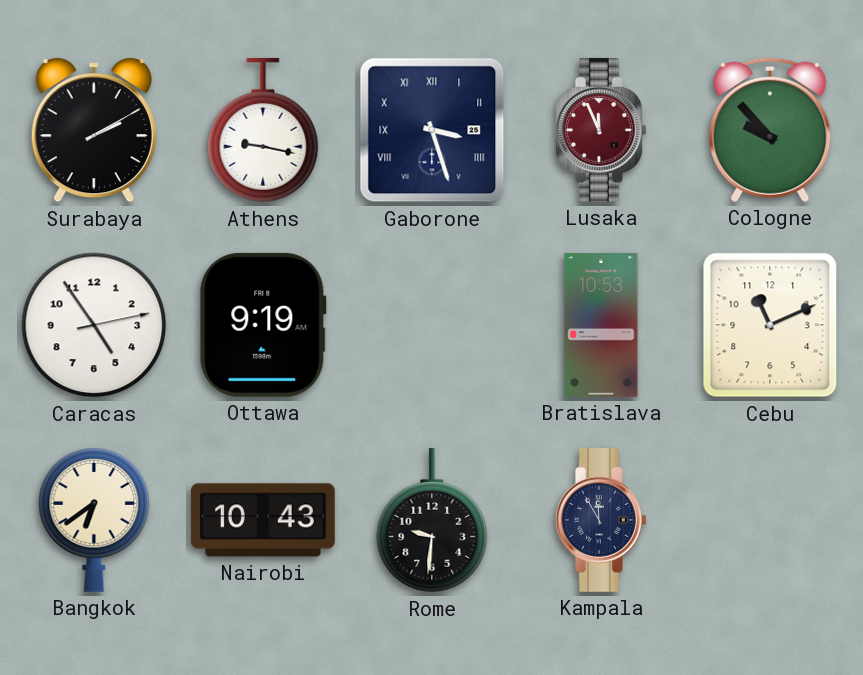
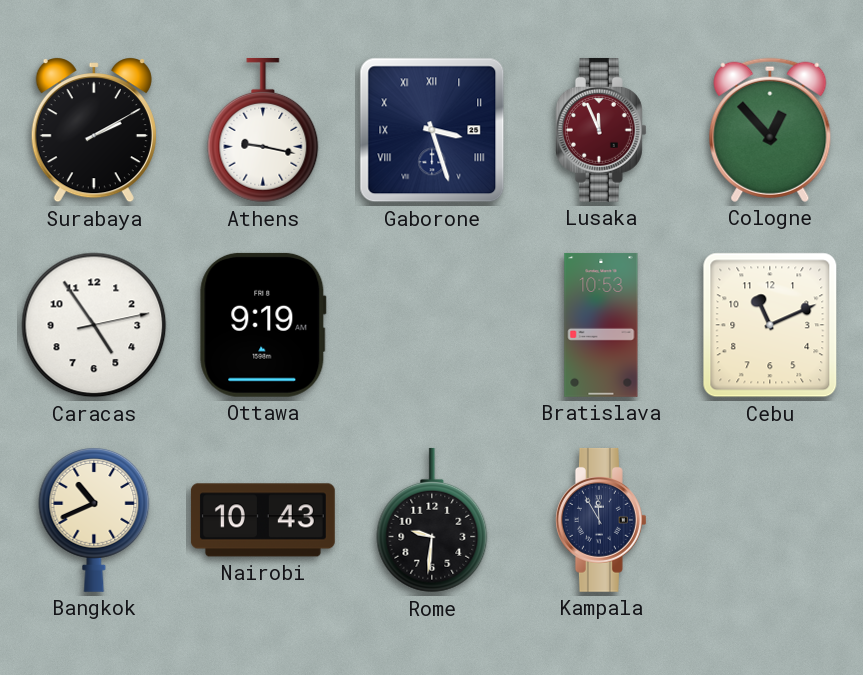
Cologne: 9:53 -> 12:53 (770, 130)
Bangkok: 6:39 -> 10:41 (94, 520)
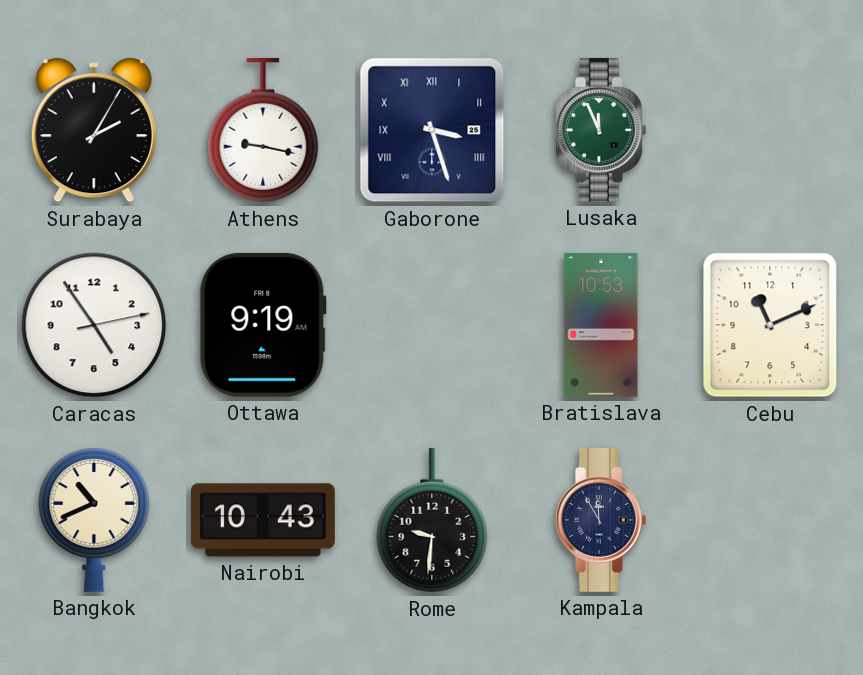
Surabaya: 2:10 -> 2:05 (94, 131)
Lusaka dial: burgundy -> green (601, 130)
Cologne: 12:53 -> none (770, 130)
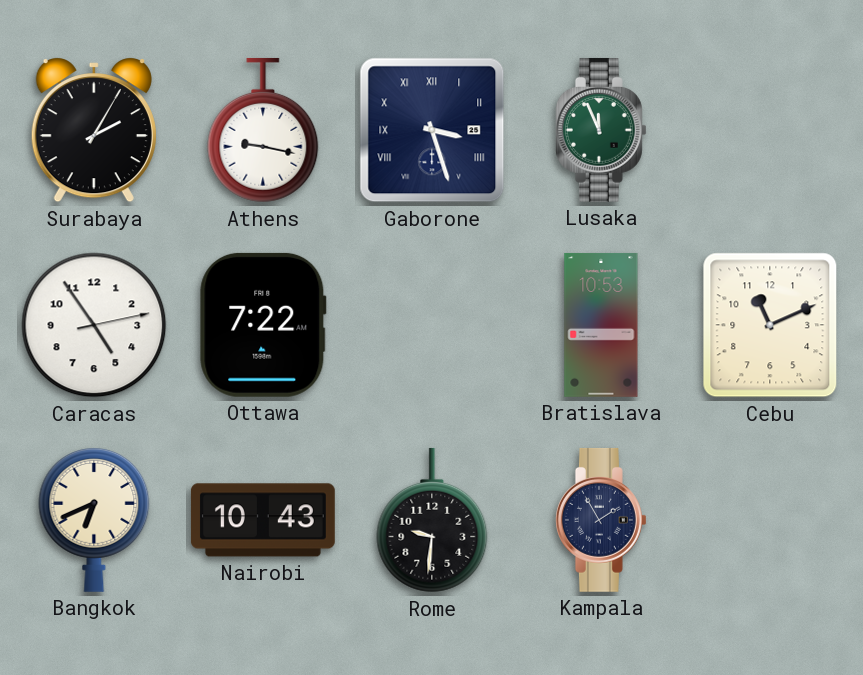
Ottawa: 9:19 -> 7:22 (263, 325)
Bangkok: 10:41 -> 6:41 (94, 520)
Kampala: 11:55 -> 1:55 (601, 520)
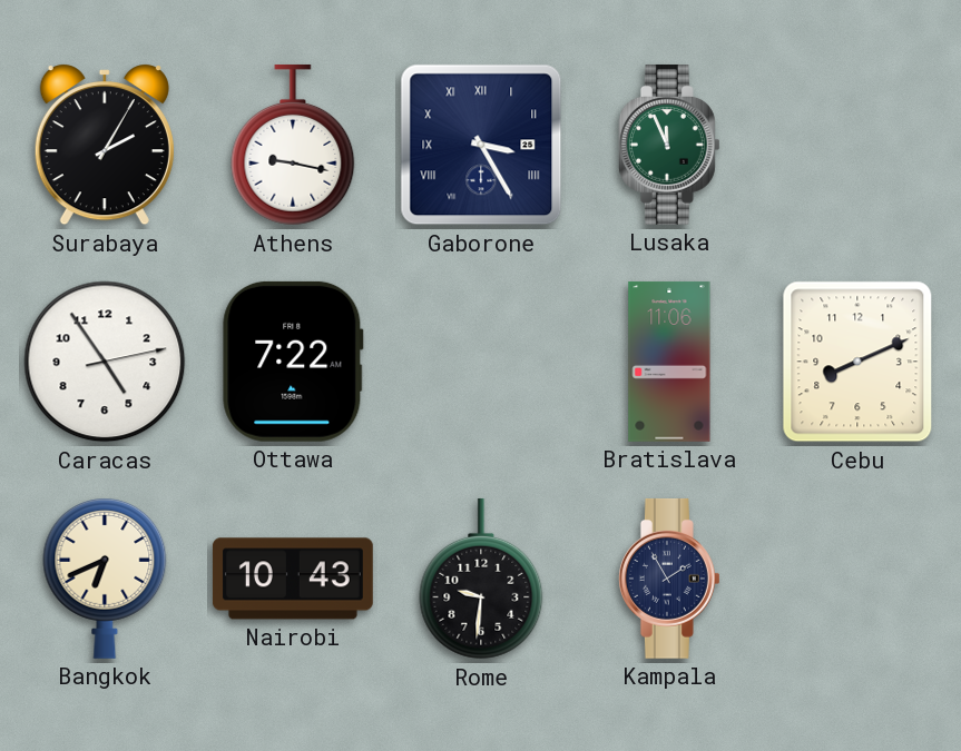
Gaborone: 3:27 -> 3:25 (481, 145)
Bratislava: 10:53 -> 11:06 (669, 362)
Cebu: 11:11 -> 8:11 (857, 362)
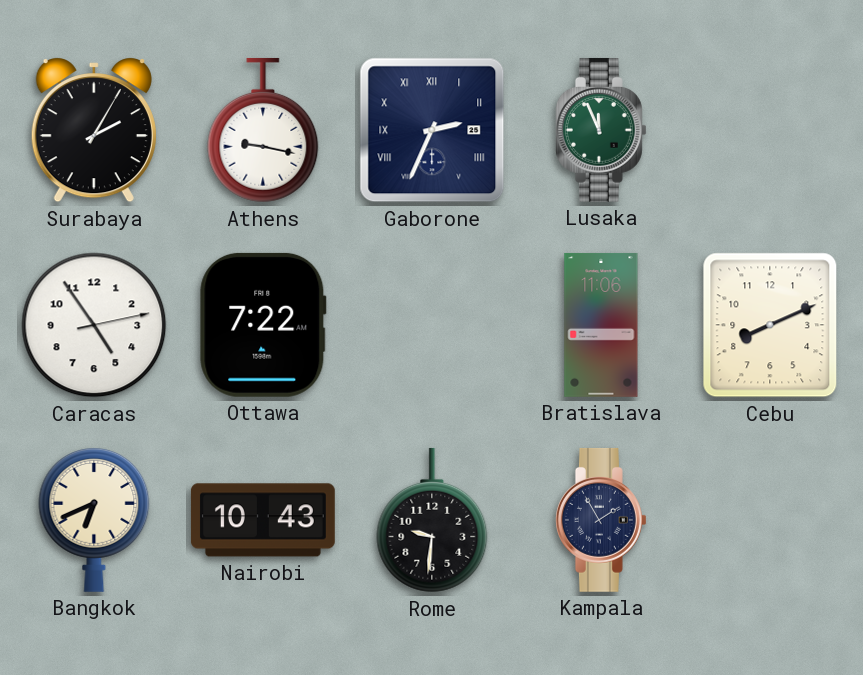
Gaborone: 3:25 -> 2:34 (432, 130)
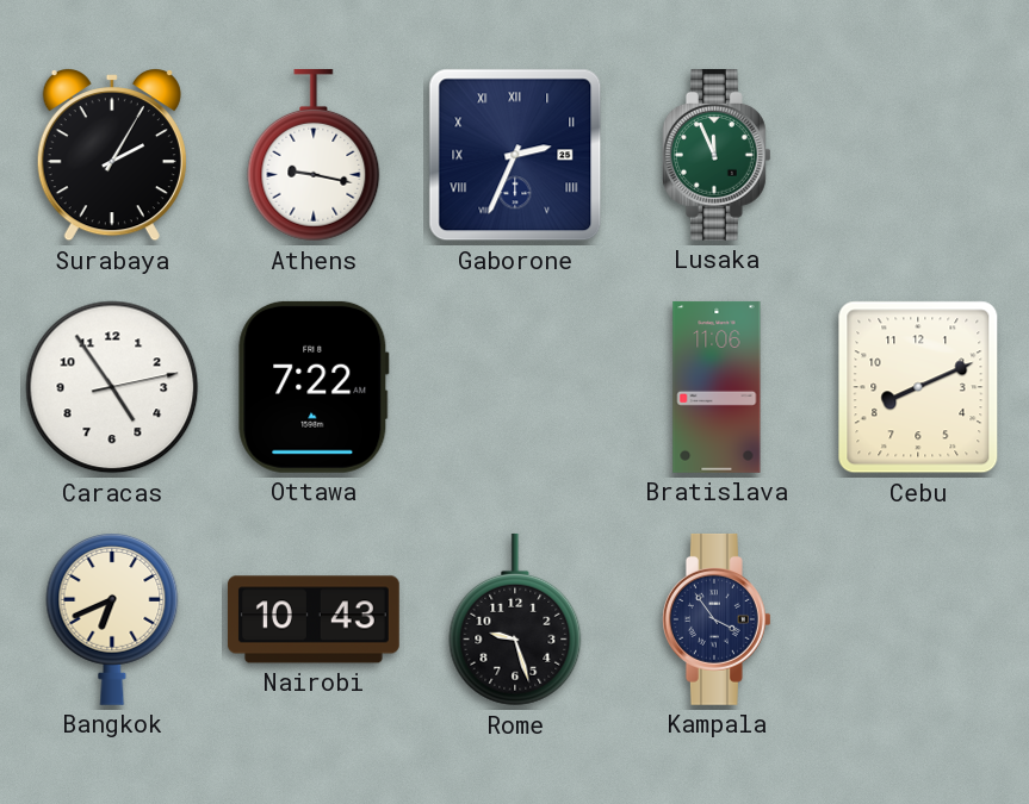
Rome: 9:31 -> 9:27 (515, 619)
Kampala: 1:55 -> 3:54 (717, 619)
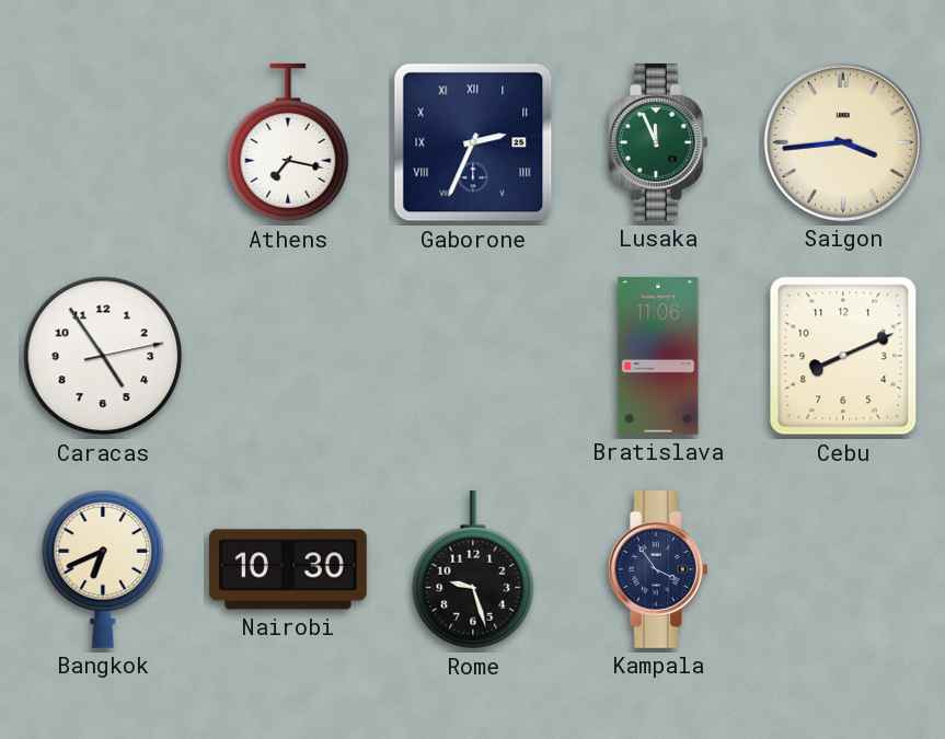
Surabaya: 2:05 -> none (112, 156)
Athens: 9:17 -> 7:17 (288, 142)
Saigon: none -> 3:44 (843, 142)
Ottawa: 7:22 -> none (314, 387)
Nairobi: 10:43 -> 10:30 (288, 569)
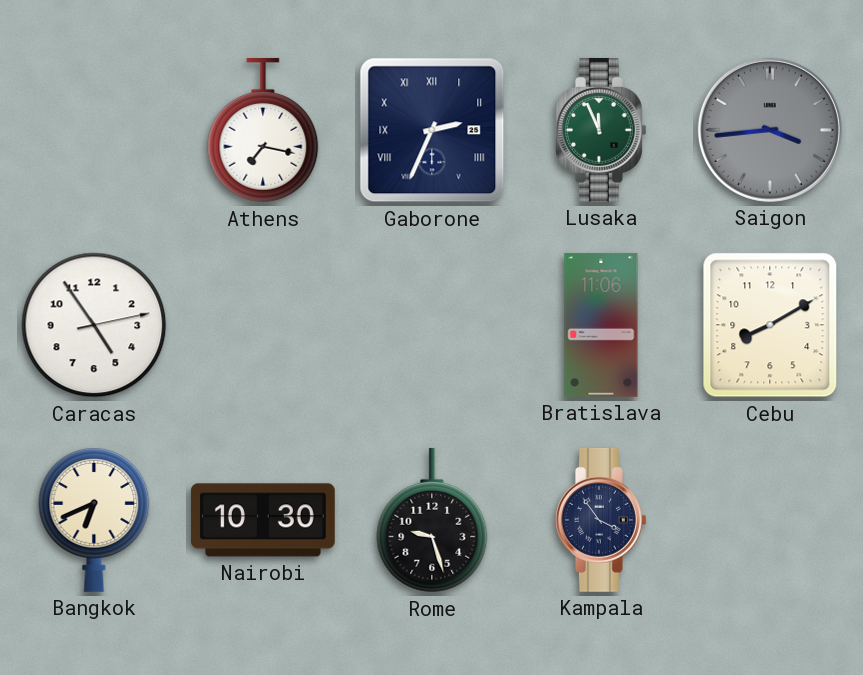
Saigon dial: cream -> grey (770, 130)
Cebu: 8:11 -> 8:10 (770, 325)
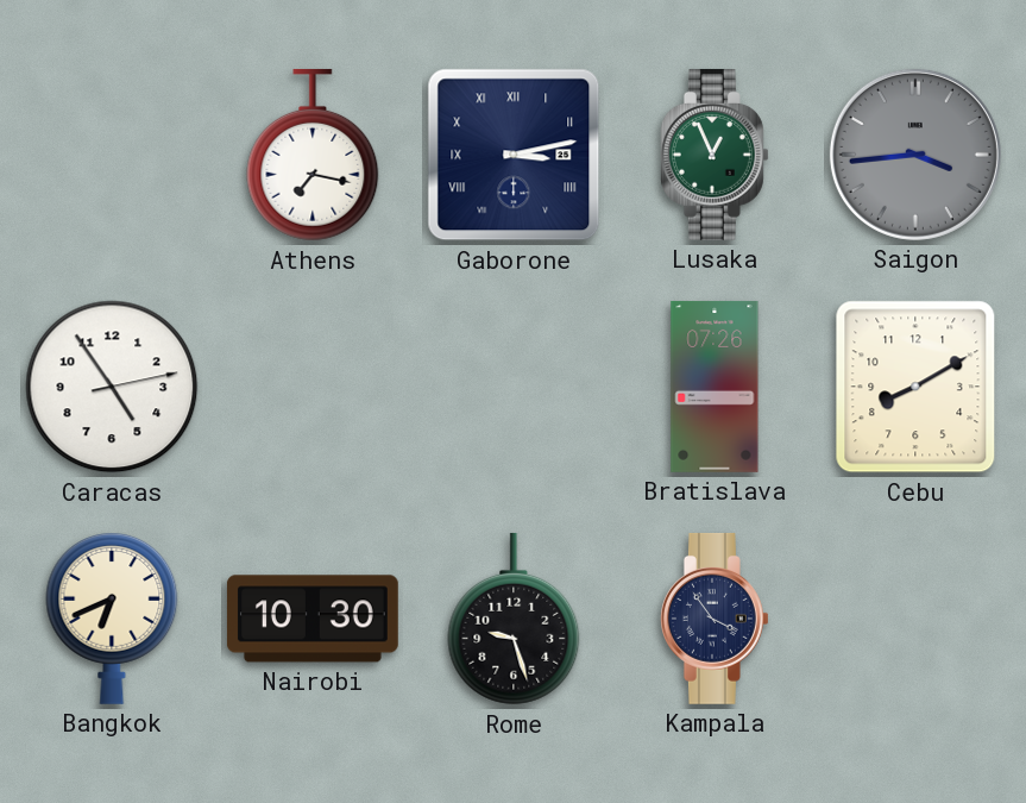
Gaborone: 2:34 -> 3:13 (514, 155)
Lusaka: 11:56 -> 12:56 (715, 155)
Bratislava: 11:06 -> 07:26 (715, 387)
